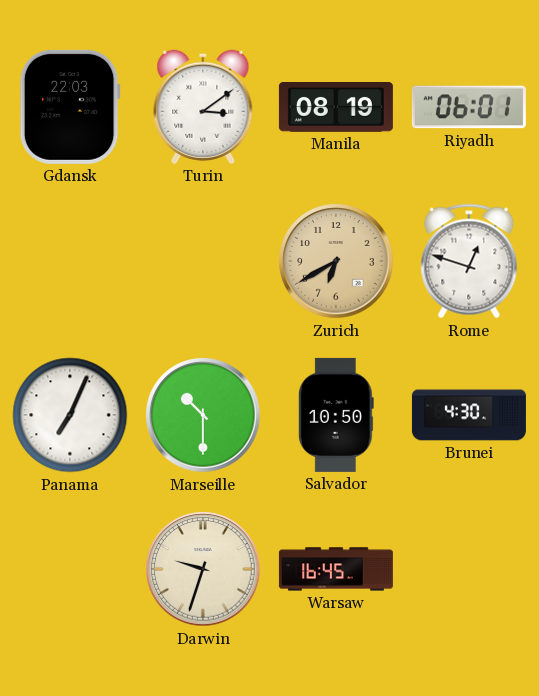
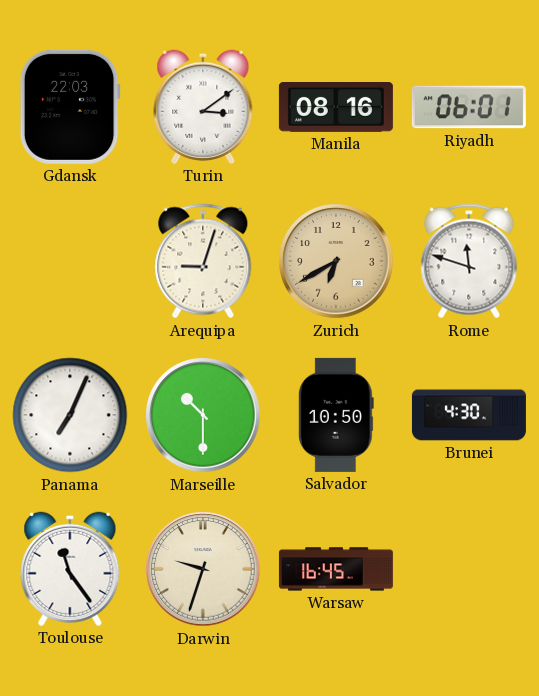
Manila: 08:19 -> 08:16 (336, 108)
Arequipa: none -> 9:03 (203, 261)
Rome: 12:48 -> 11:48 (469, 261)
Toulouse: none -> 11:24 (70, 569)
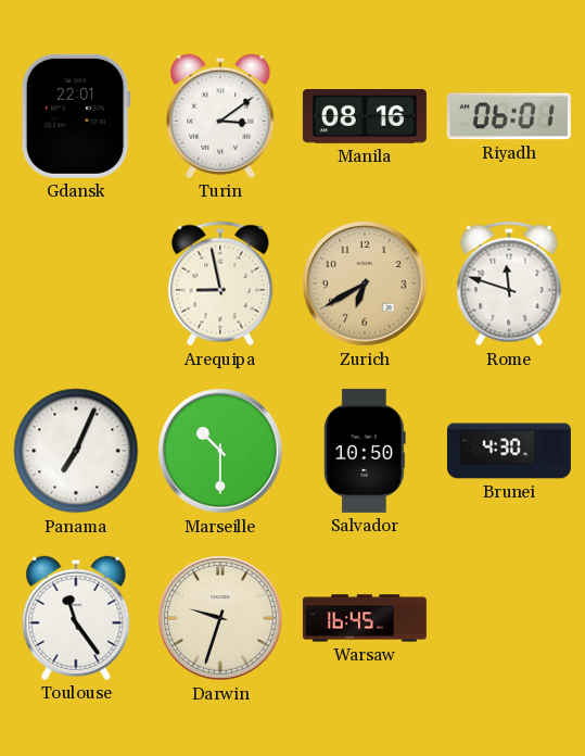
Gdansk: 22:03 -> 22:01 (76, 116)
Arequipa: 9:03 -> 8:58 (220, 283)
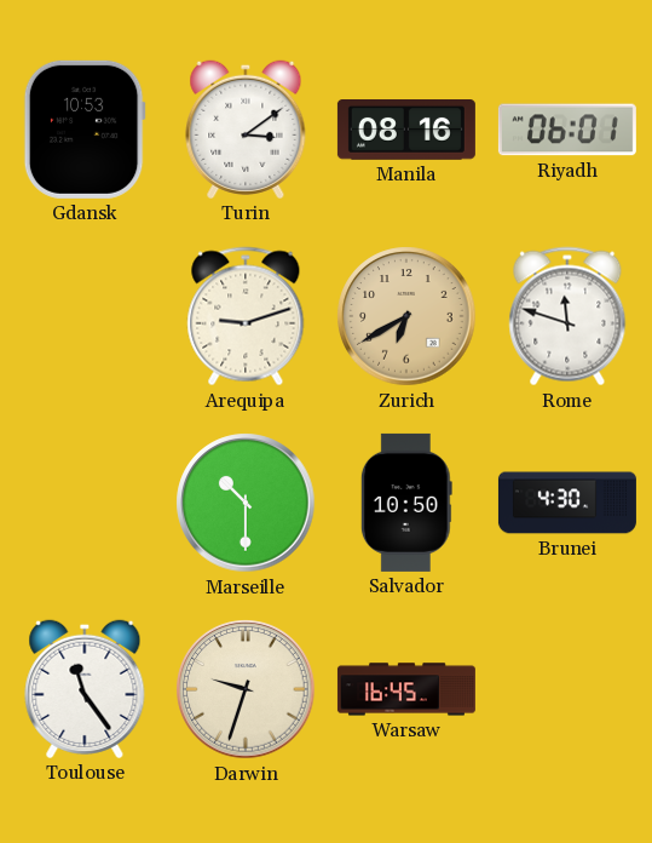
Gdansk: 22:01 -> 10:53 (85, 130)
Arequipa: 8:58 -> 9:12 (246, 316)
Panama: 7:04 -> none (76, 451)
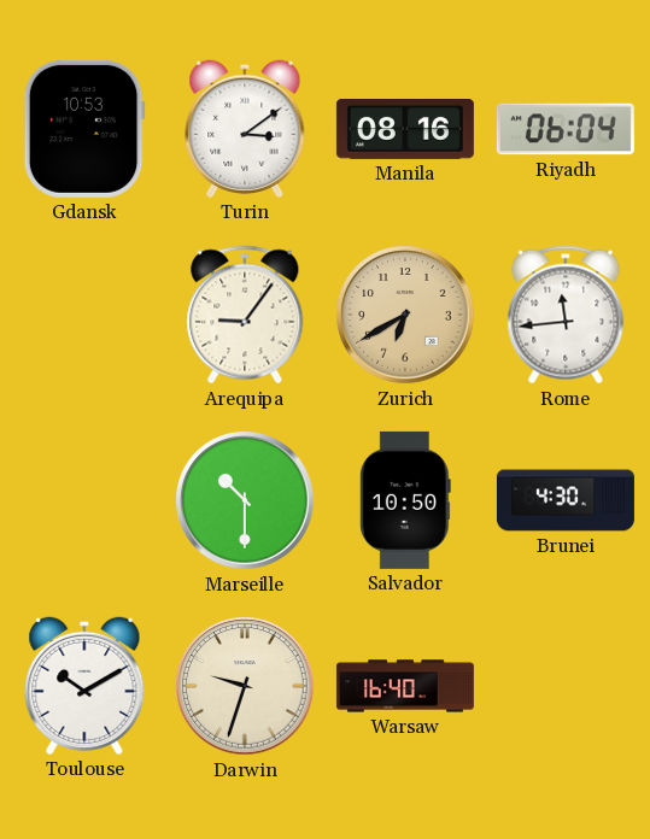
Riyadh: 06:01 -> 06:04 (566, 129)
Arequipa: 9:12 -> 9:06 (245, 315)
Rome: 11:48 -> 11:44 (566, 315)
Toulouse: 11:24 -> 10:10 (84, 686)
Warsaw: 16:45 -> 16:40 (405, 686)
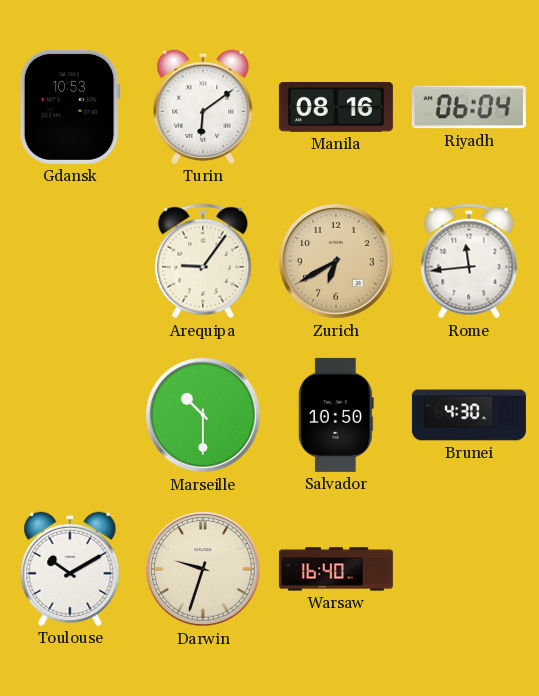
Turin: 3:09 -> 6:09 (203, 107)
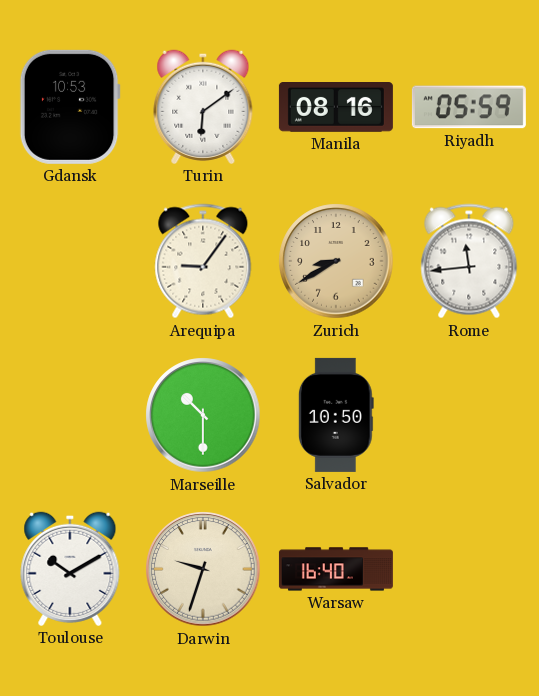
Riyadh: 06:04 -> 05:59 (469, 107)
Zurich: 6:40 -> 8:40 (336, 261)
Brunei: 4:30 -> none (469, 415)
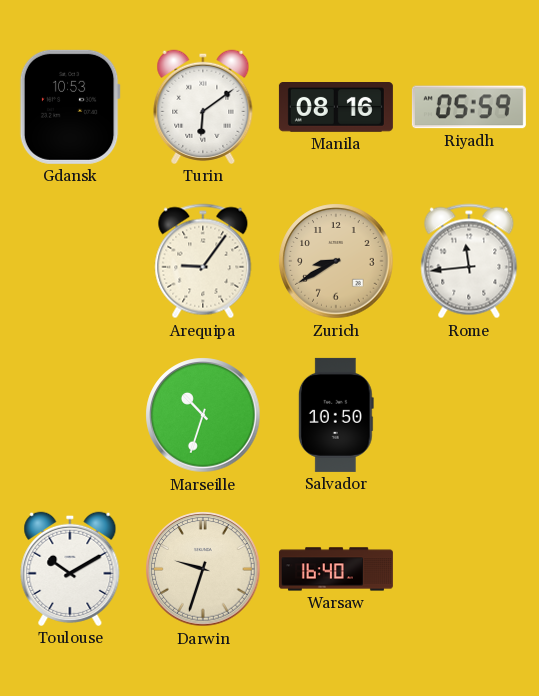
Marseille: 10:30 -> 10:33 (203, 415)
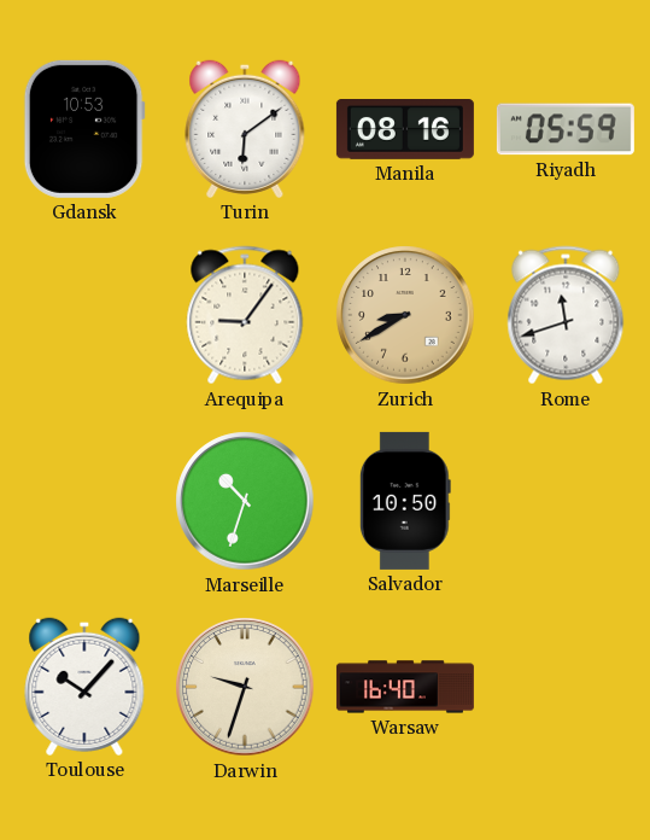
Rome: 11:44 -> 11:42 (566, 315)
Toulouse: 10:10 -> 10:07 (84, 687)
